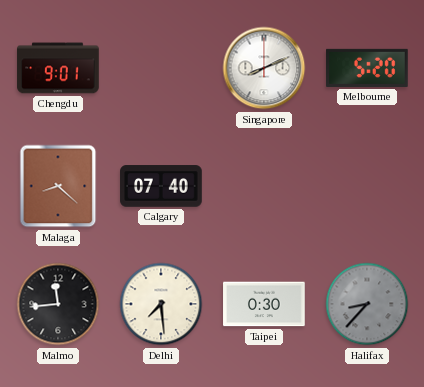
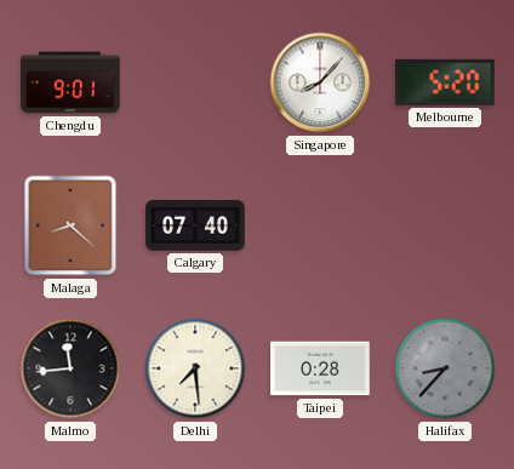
Singapore: 8:11 -> 8:07 (320, 82)
Taipei: 0:30 -> 0:28 (320, 368)
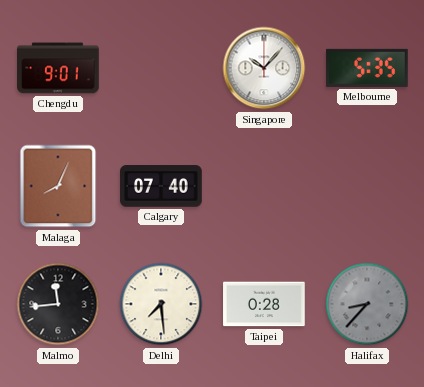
Singapore: 8:07 -> 10:07 (264, 68)
Melbourne: 5:20 -> 5:35 (367, 68)
Malaga: 8:22 -> 8:04 (58, 186)
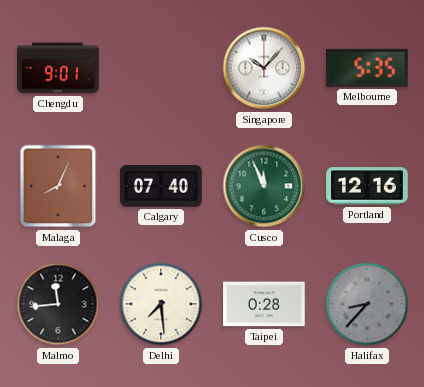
Cusco: none -> 11:56 (264, 186)
Portland: none -> 12:16 (367, 186)
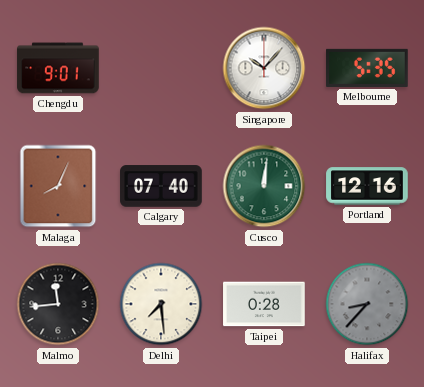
Cusco: 11:56 -> 12:01 (264, 186)
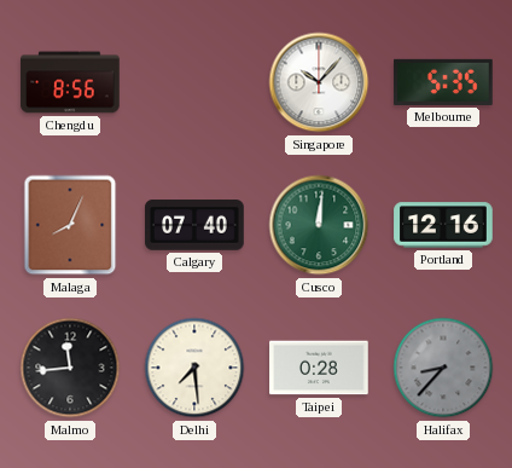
Chengdu: 9:01 -> 8:56 (70, 82)
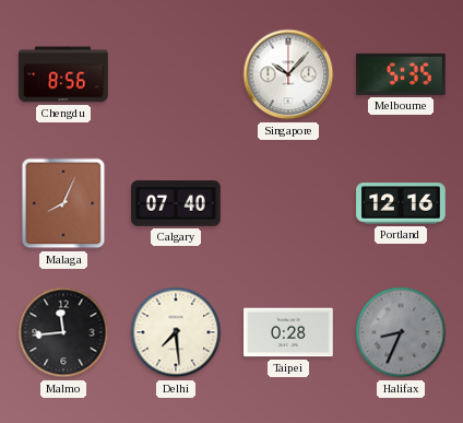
Cusco: 12:01 -> none (319, 225)
Halifax: 8:37 -> 8:34 (401, 332)
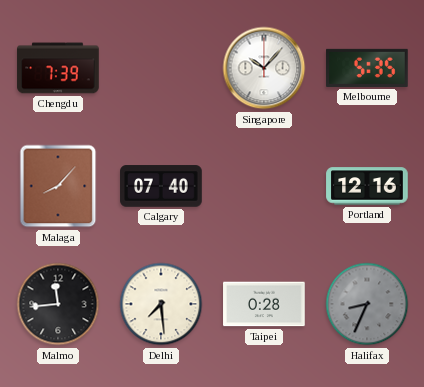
Chengdu: 8:56 -> 7:39 (58, 68)
Malaga: 8:04 -> 8:07 (58, 186)
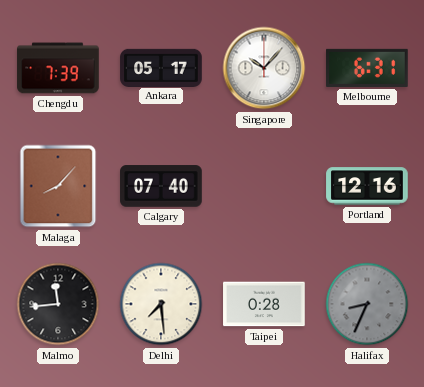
Ankara: none -> 05:17 (161, 67)
Melbourne: 5:35 -> 6:31 (367, 68)
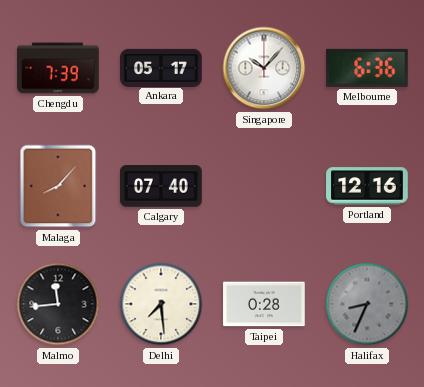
Melbourne: 6:31 -> 6:36 (367, 68)
